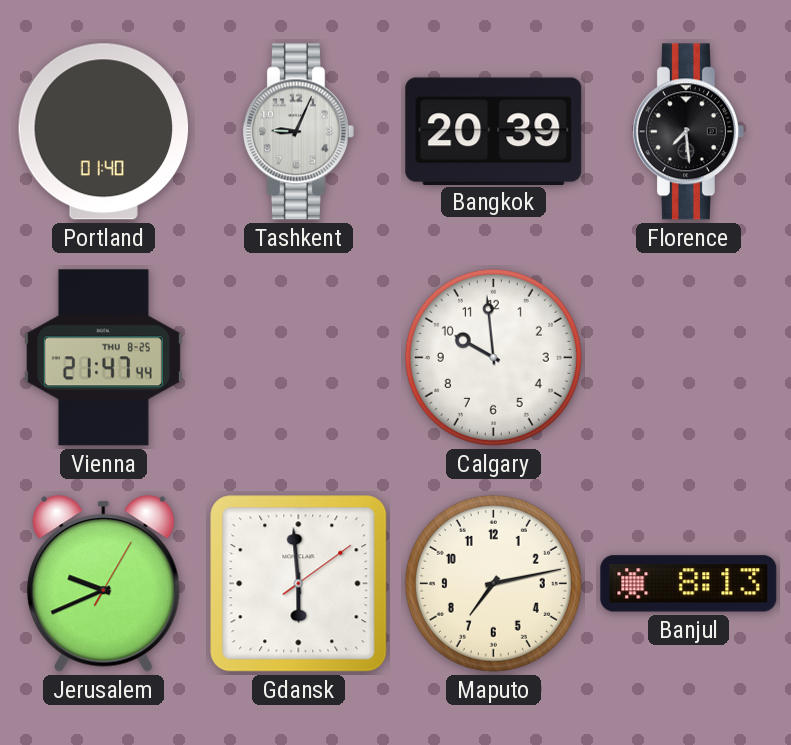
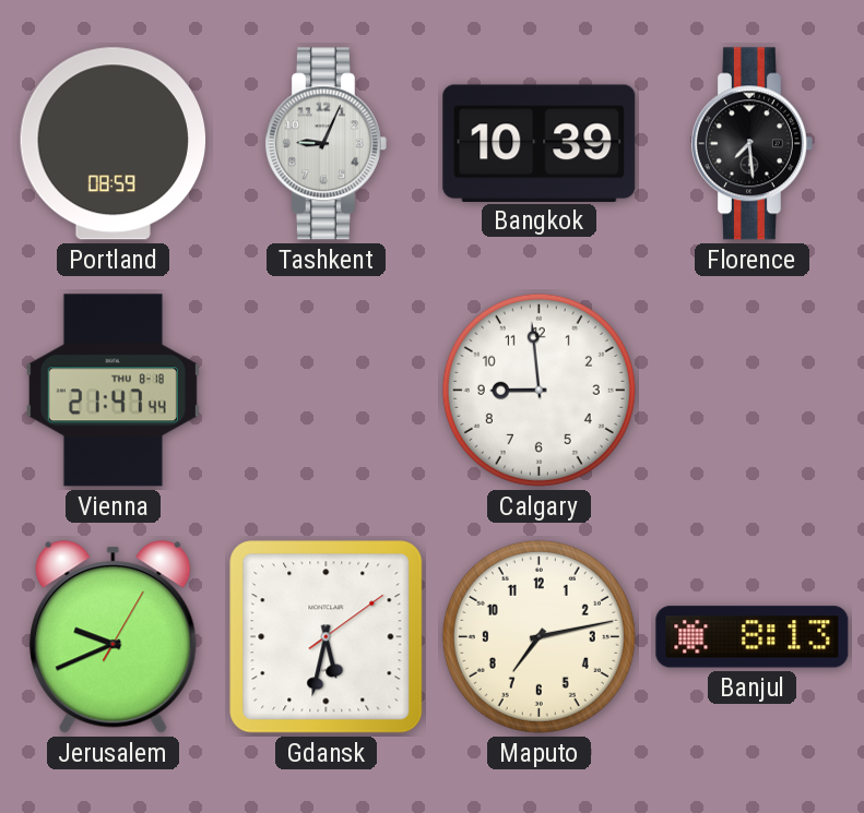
Portland: 01:40 -> 08:59 (114, 144)
Bangkok: 20:39 -> 10:39 (540, 143)
Vienna date: THU 8-25 -> THU 8-18 (113, 391)
Calgary: 9:59 -> 8:59 (538, 390)
Gdansk: 5:59 -> 5:32 (327, 637)
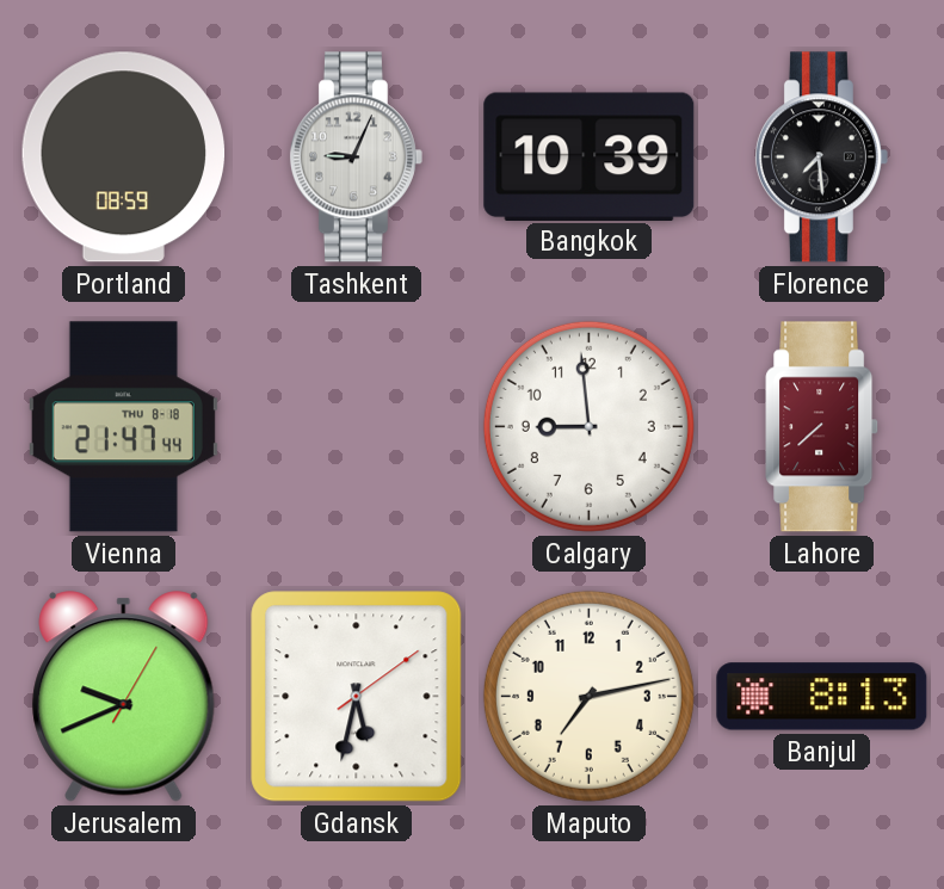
Lahore: none -> 7:38 (822, 427)
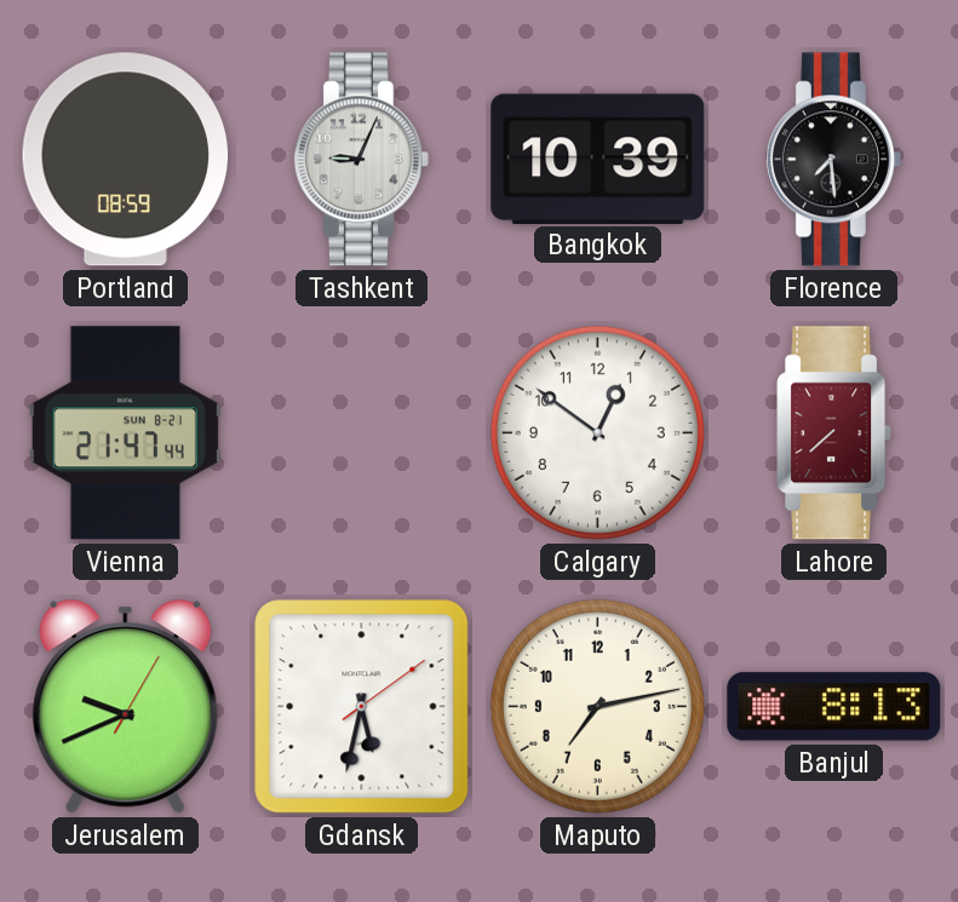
Vienna date: THU 8-18 -> SUN 8-21 (125, 433)
Calgary: 8:59 -> 12:51 (597, 432)
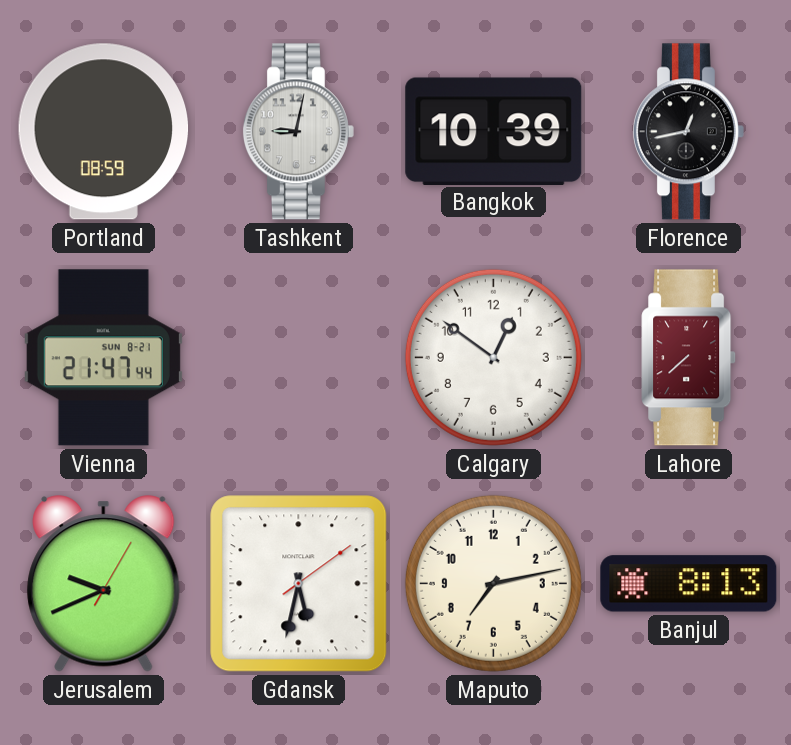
Tashkent: 9:04 -> 9:02 (298, 132)
Florence: 7:29 -> 12:43 (688, 132)
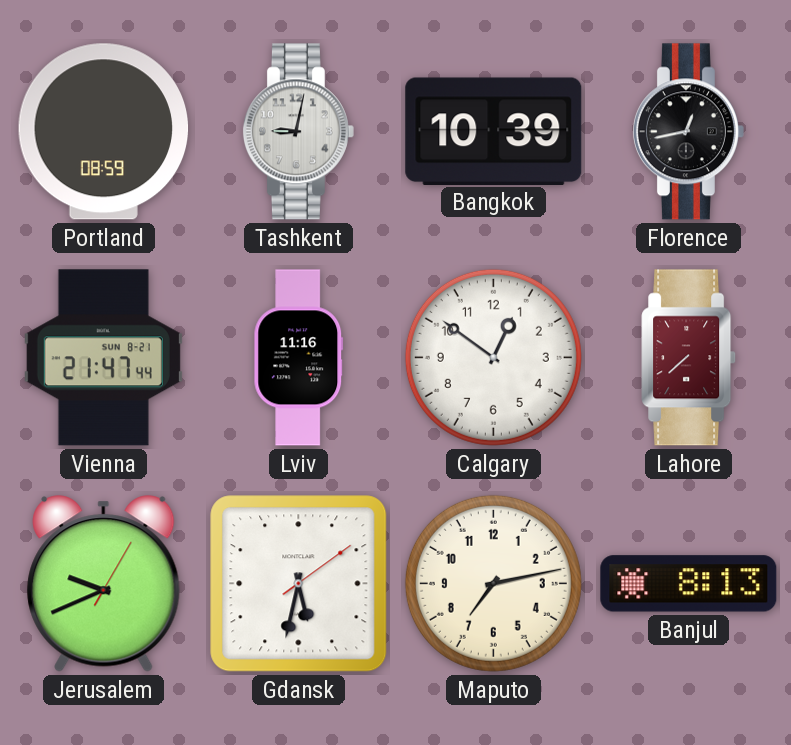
Lviv: none -> 11:16 (299, 358)
